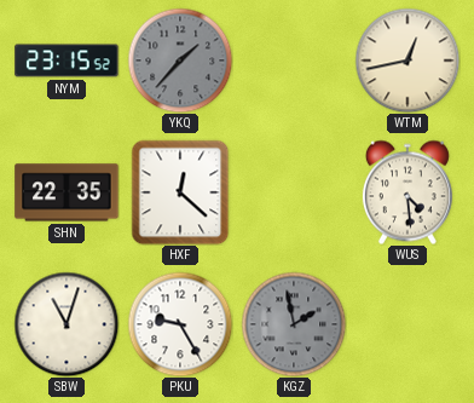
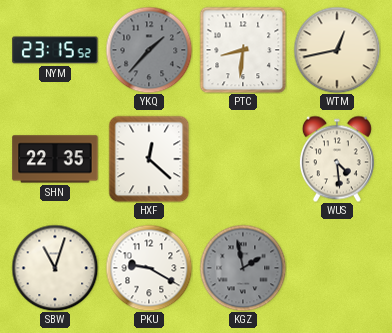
PTC: none -> 8:31 (243, 50)
PKU: 9:25 -> 9:20 (149, 268)
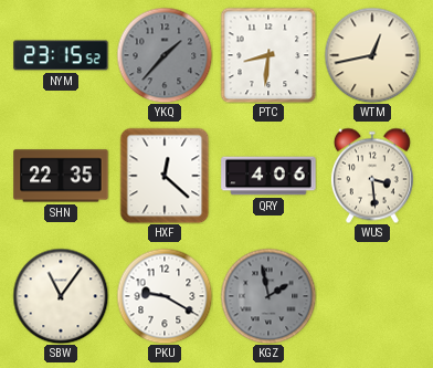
QRY: none -> 4:06 (268, 176)
WUS: 4:29 -> 3:29 (372, 176)
SBW: 11:03 -> 11:06 (61, 296)
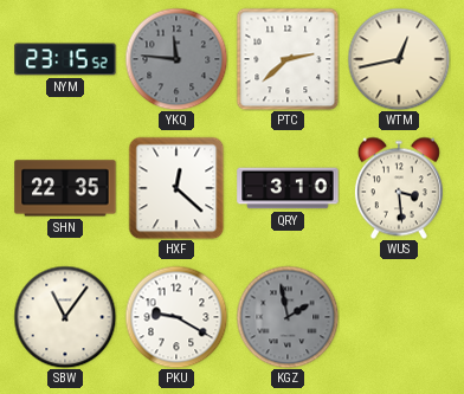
YKQ: 1:37 -> 11:46 (176, 59)
PTC: 8:31 -> 2:38 (288, 59)
QRY: 4:06 -> 3:10 (288, 188)
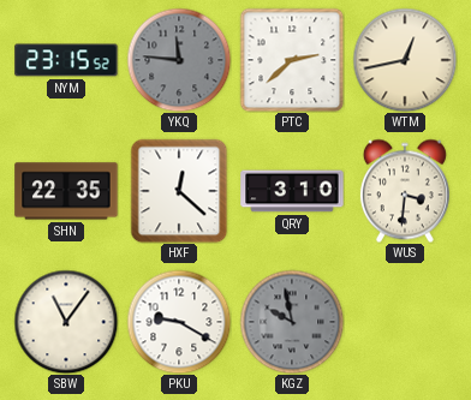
WUS: 3:29 -> 3:31 (405, 191)
KGZ: 1:58 -> 9:58 (292, 322)
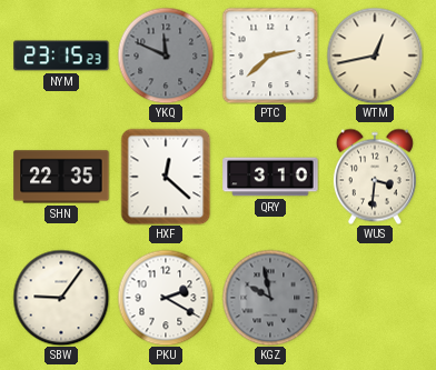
NYM: 23:15:52 -> 23:15:23 (61, 56)
YKQ: 11:46 -> 11:49 (166, 56)
SBW: 11:06 -> 9:06 (61, 298)
PKU: 9:20 -> 2:20 (166, 298)
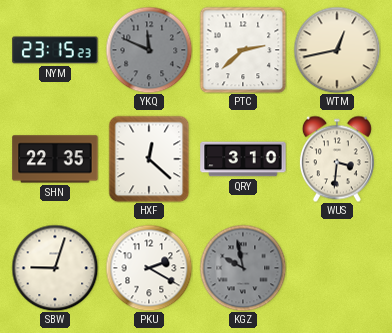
SBW: 9:06 -> 9:03 (55, 268)
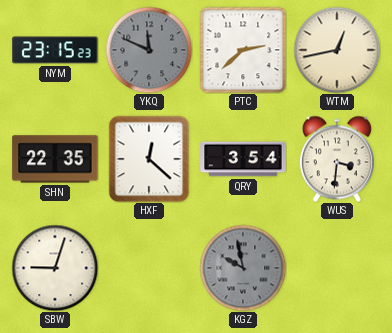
QRY: 3:10 -> 3:54 (243, 159)
PKU: 2:20 -> none (149, 268)
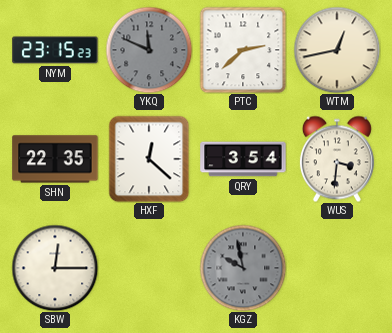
SBW: 9:03 -> 12:15 (55, 268)
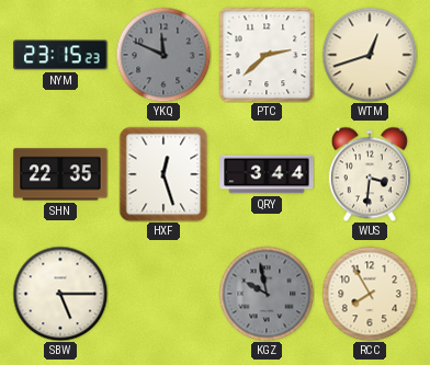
WTM: 12:43 -> 12:42 (370, 55)
HXF: 12:22 -> 12:27 (163, 174)
QRY: 3:54 -> 3:44 (267, 174)
SBW: 12:15 -> 5:15 (60, 294)
RCC: none -> 7:55 (370, 294)
